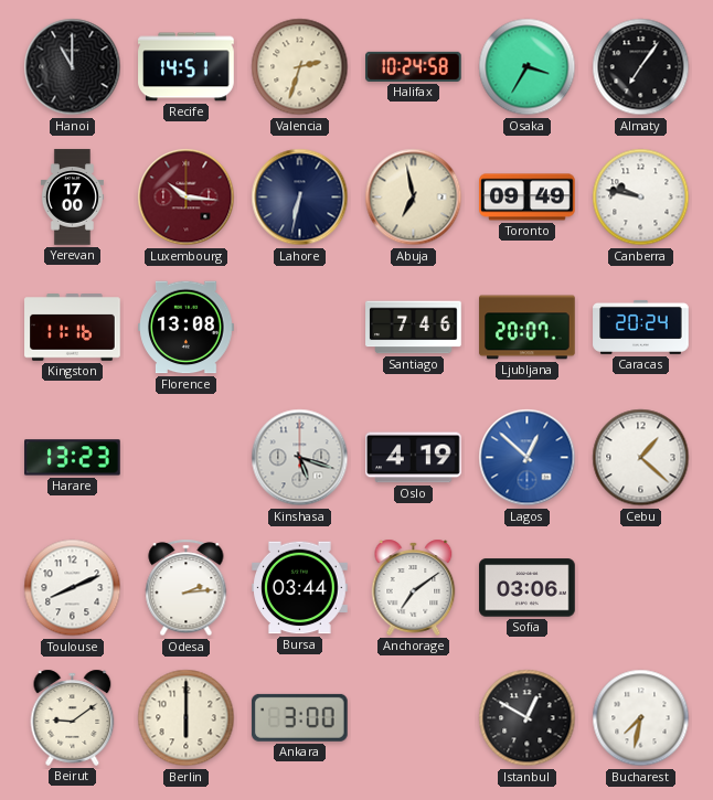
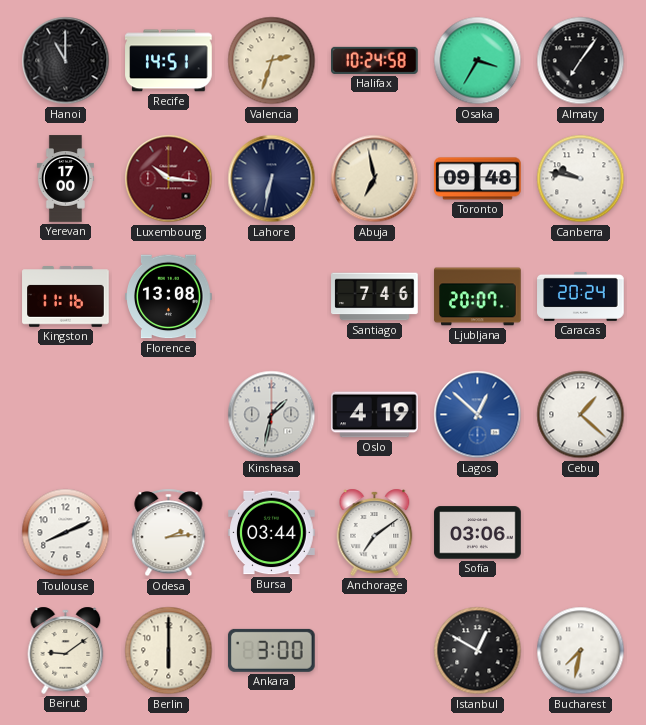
Toronto: 09:49 -> 09:48 (478, 179)
Harare: 13:23 -> none (73, 458)
Kinshasa: 5:18 -> 1:32 (272, 415)
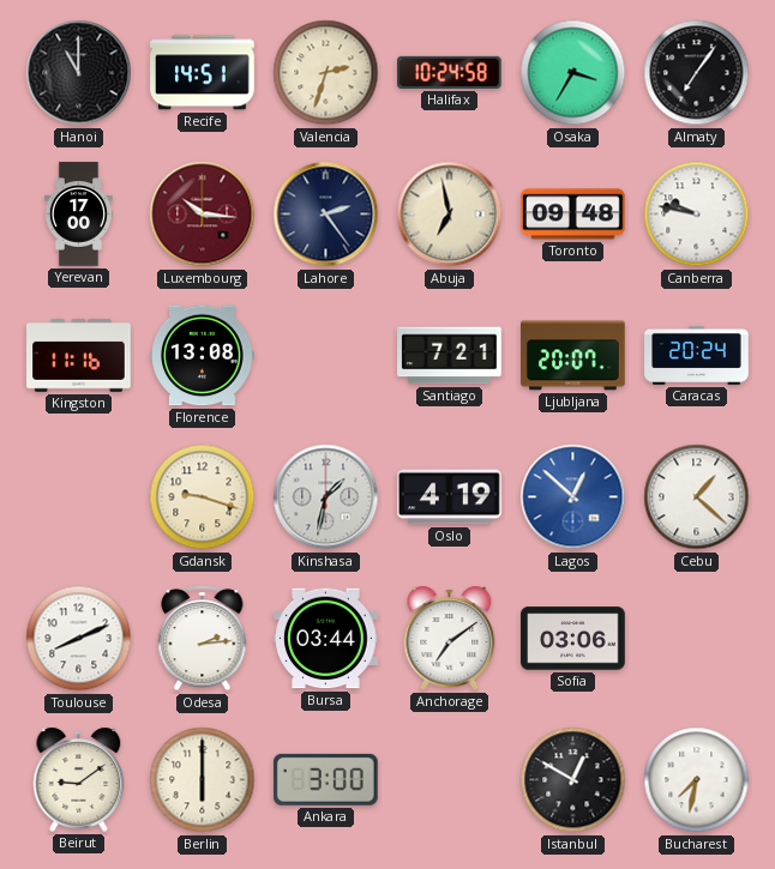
Lahore: 6:32 -> 2:24 (326, 215)
Santiago: 7:46 -> 7:21 (450, 356)
Gdansk: none -> 9:18 (203, 497)
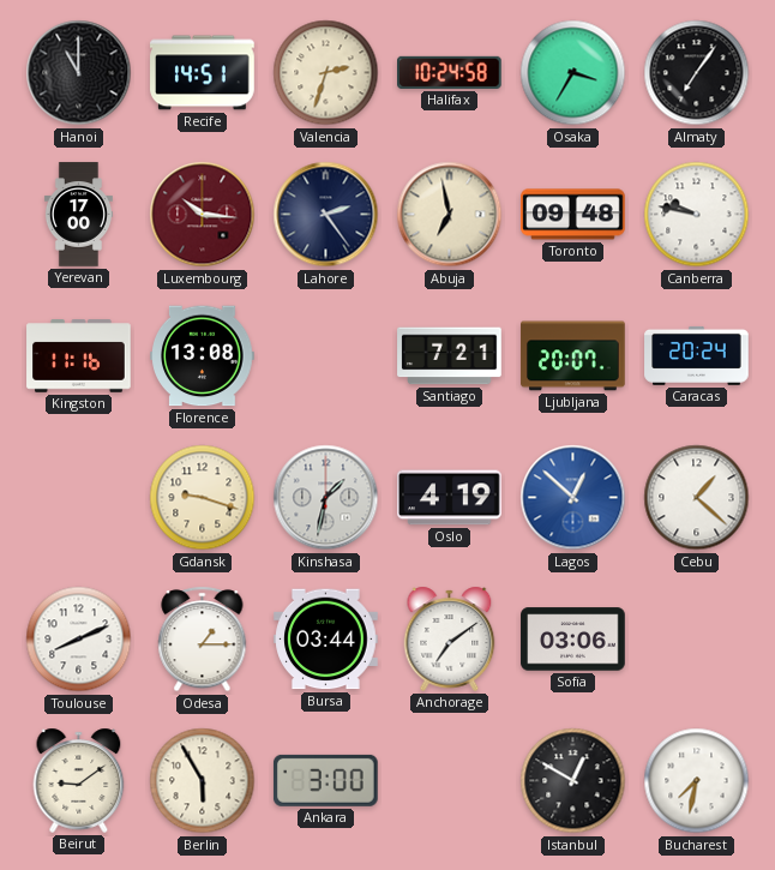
Odesa: 2:14 -> 1:15 (203, 640)
Berlin: 6:00 -> 5:55 (203, 781)
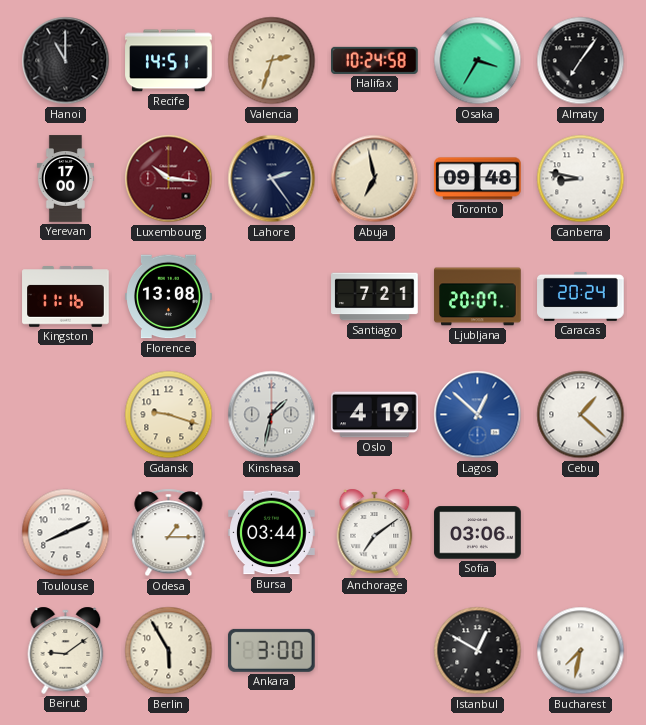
Canberra: 9:47 -> 8:47 (581, 179)
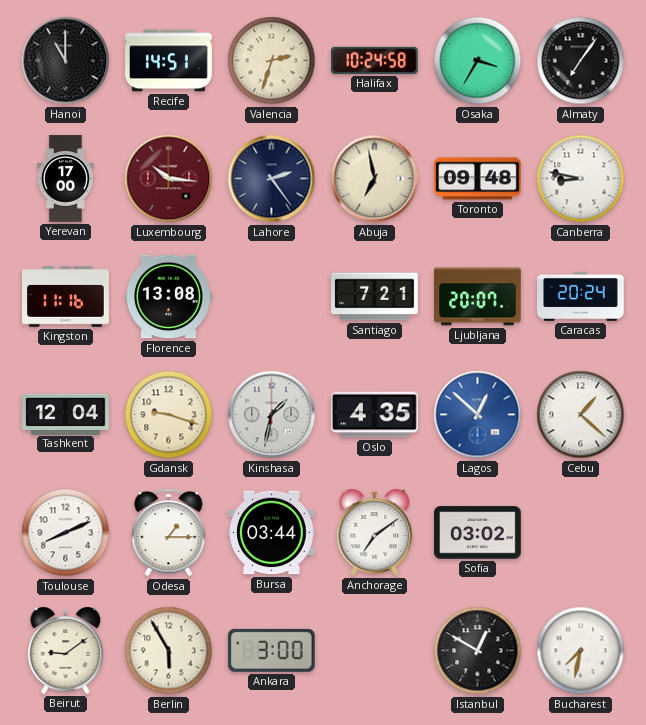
Tashkent: none -> 12:04 (66, 414)
Oslo: 4:19 -> 4:35 (375, 415)
Sofia: 03:06 -> 03:02 (478, 533)
